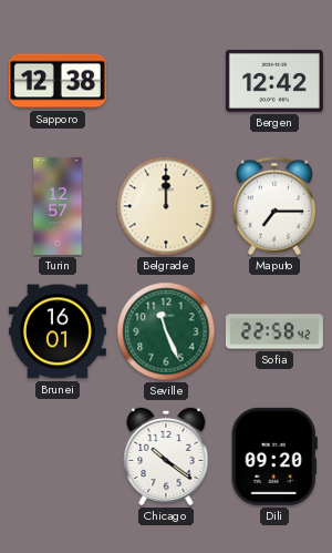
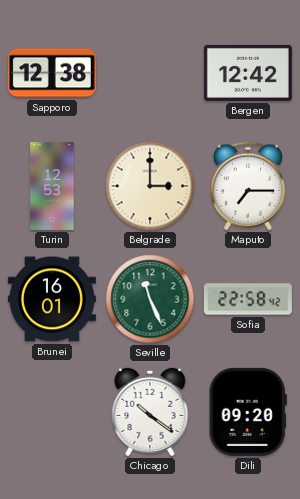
Turin: 12:57 -> 12:53 (52, 186)
Belgrade: 12:00 -> 3:00 (150, 186)
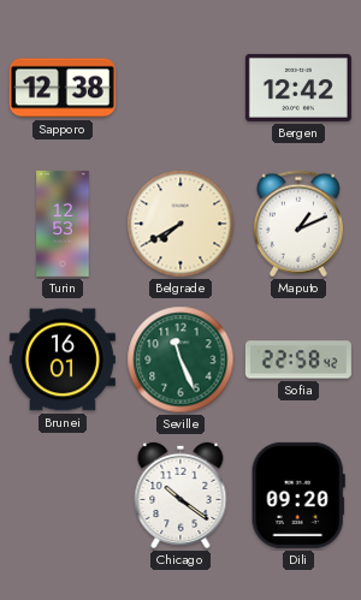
Belgrade: 3:00 -> 7:40 (180, 224)
Maputo: 7:15 -> 1:11 (298, 224)
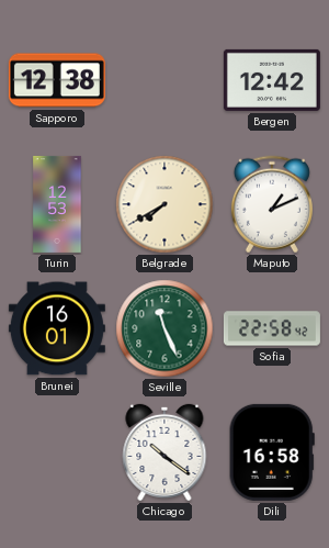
Dili: 09:20 -> 16:58 (272, 452)
